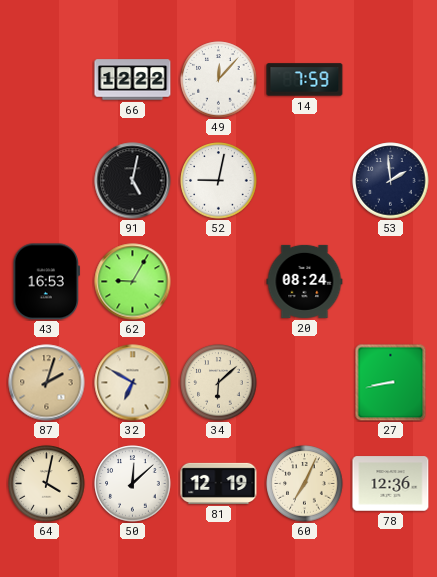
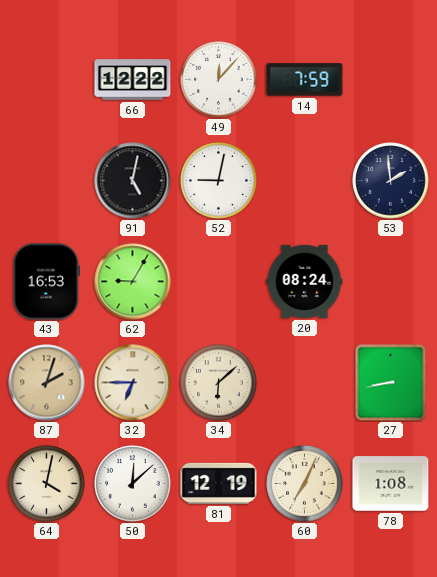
32: 6:50 -> 6:45 (133, 383)
78: 12:36 -> 1:08 (391, 484)
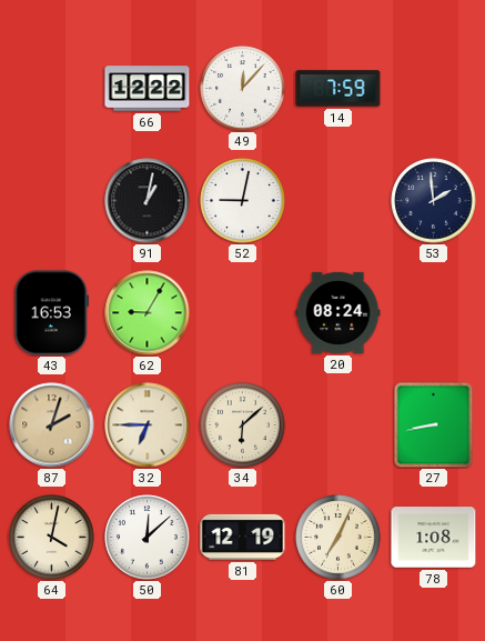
91: 5:02 -> 1:02 (148, 201)
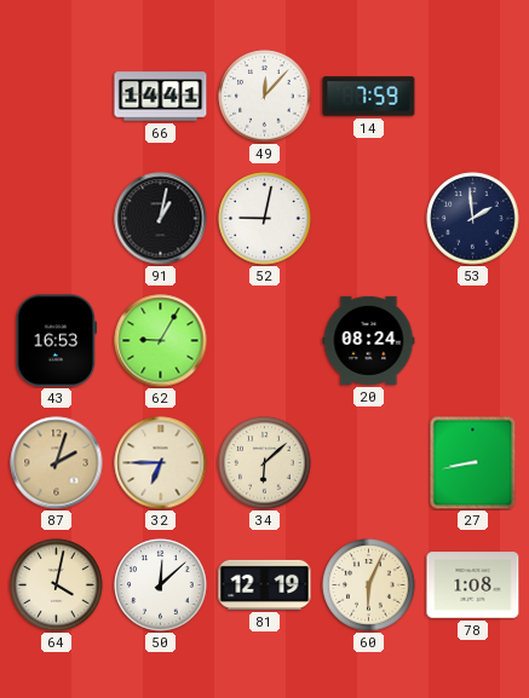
66: 12:22 -> 14:41 (161, 97)
60: 7:04 -> 6:04 (369, 585)
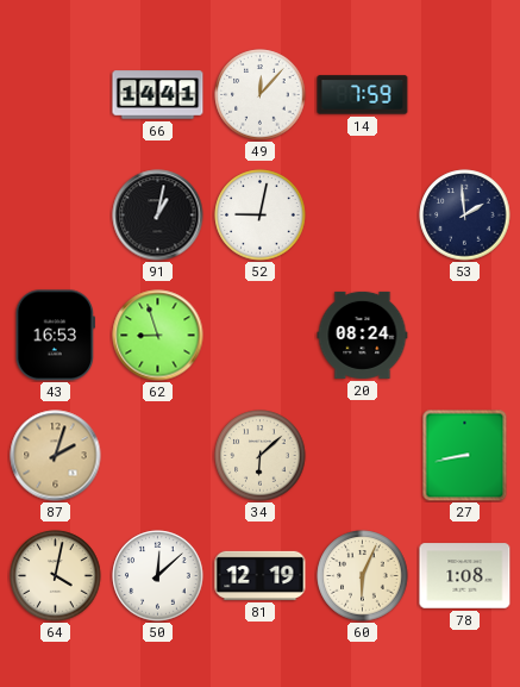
62: 9:05 -> 8:57 (158, 336)
32: 6:45 -> none (161, 463)
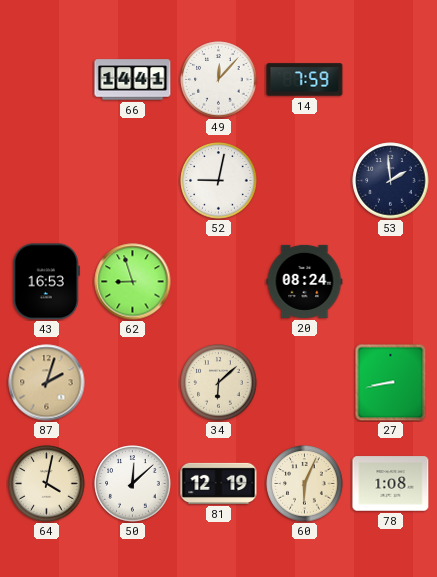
91: 1:02 -> none (158, 216)
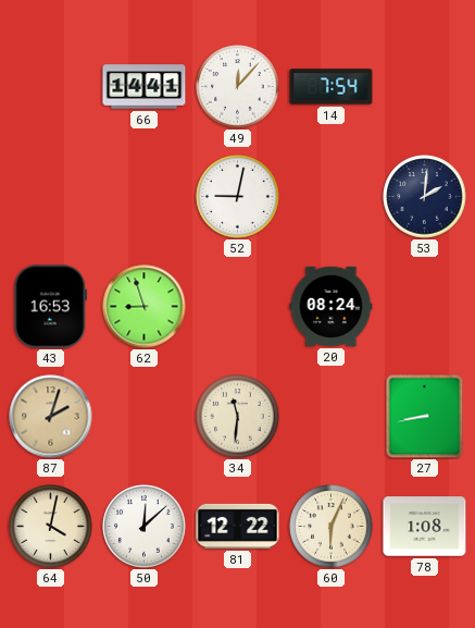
14: 7:59 -> 7:54 (332, 87)
53: 1:59 -> 2:01 (425, 197)
34: 6:08 -> 11:31 (238, 417)
81: 12:19 -> 12:22 (238, 526)
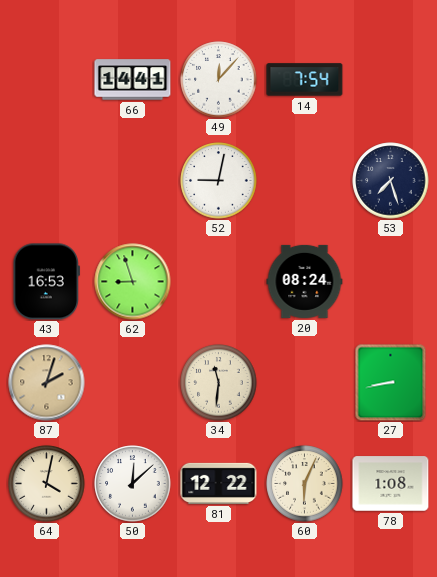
53: 2:01 -> 7:27 (391, 181)
